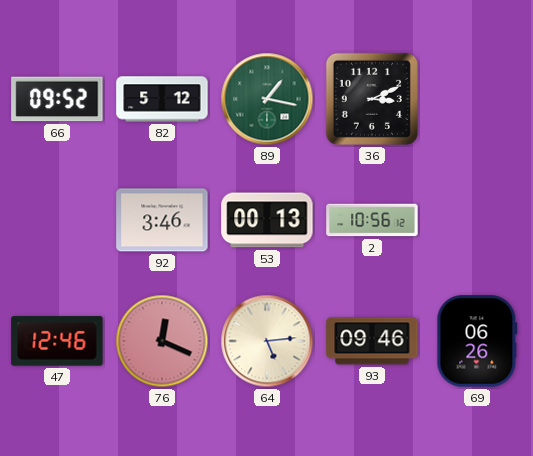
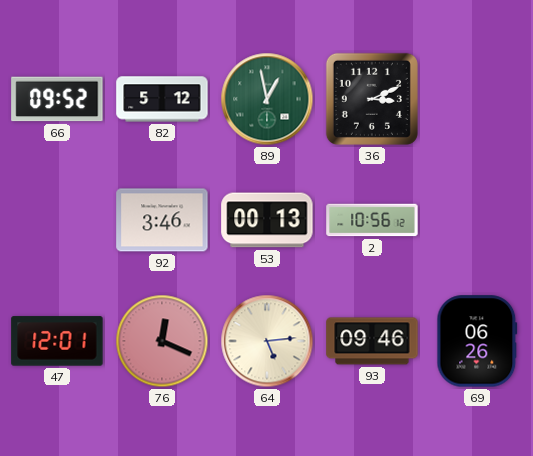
89: 1:17 -> 12:58 (267, 99)
47: 12:46 -> 12:01 (57, 341)
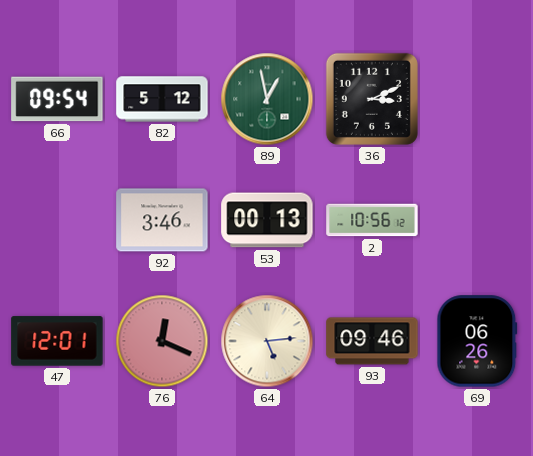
66: 09:52 -> 09:54 (57, 99)
